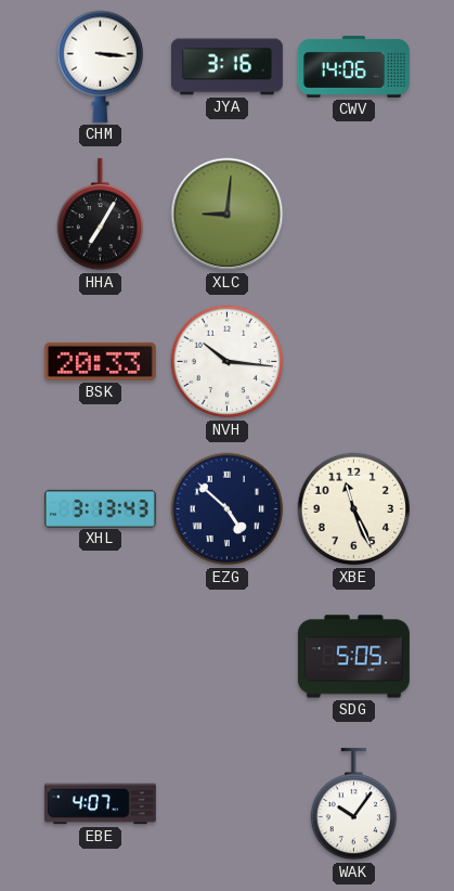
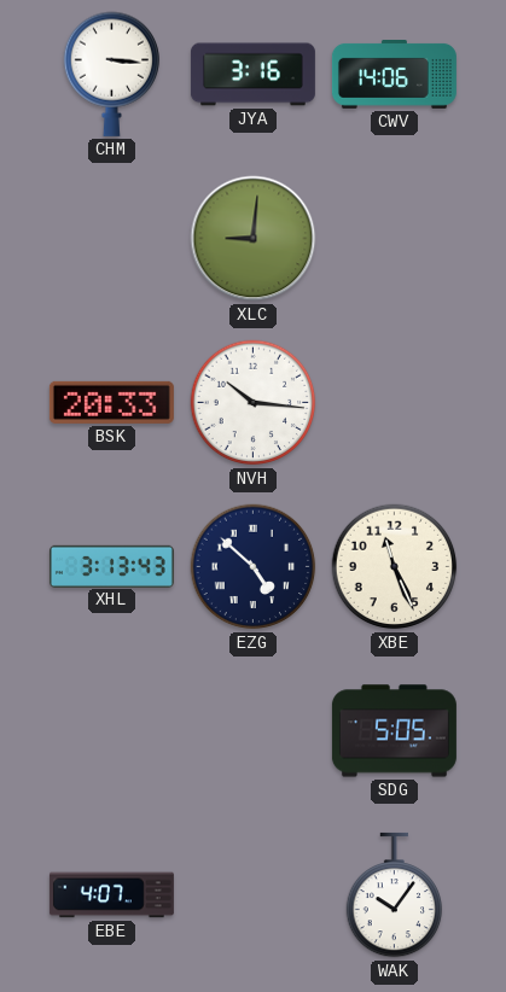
HHA: 7:05 -> none (101, 215)
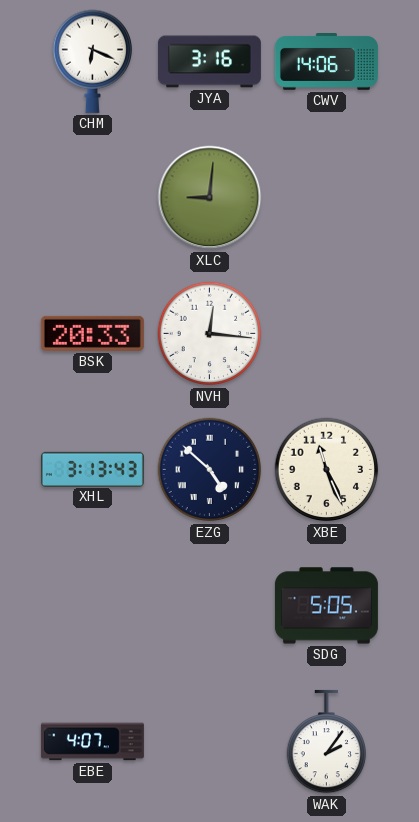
CHM: 3:16 -> 6:19 (93, 61)
NVH: 10:16 -> 12:16 (210, 334)
WAK: 10:06 -> 2:06 (327, 742)
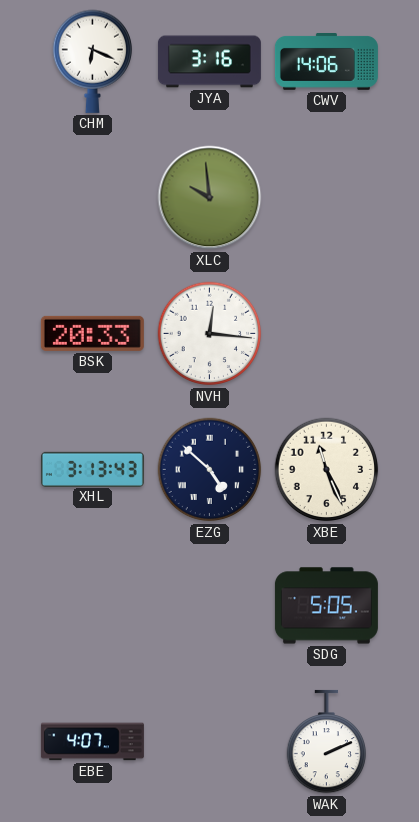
XLC: 9:01 -> 9:59 (210, 198)
WAK: 2:06 -> 2:11 (327, 742)
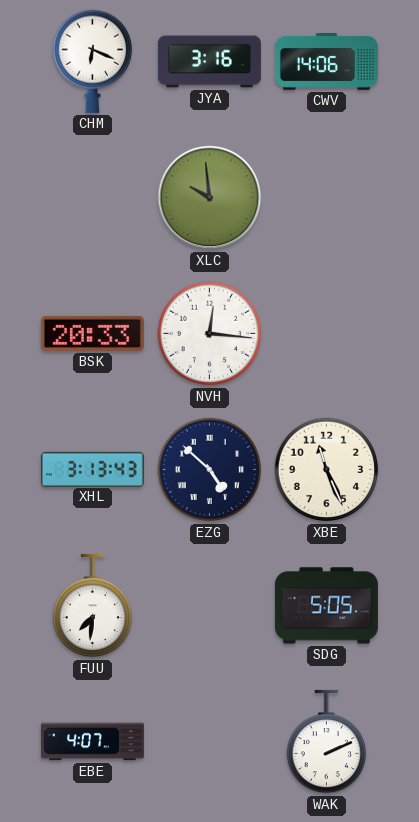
FUU: none -> 7:31 (93, 606)
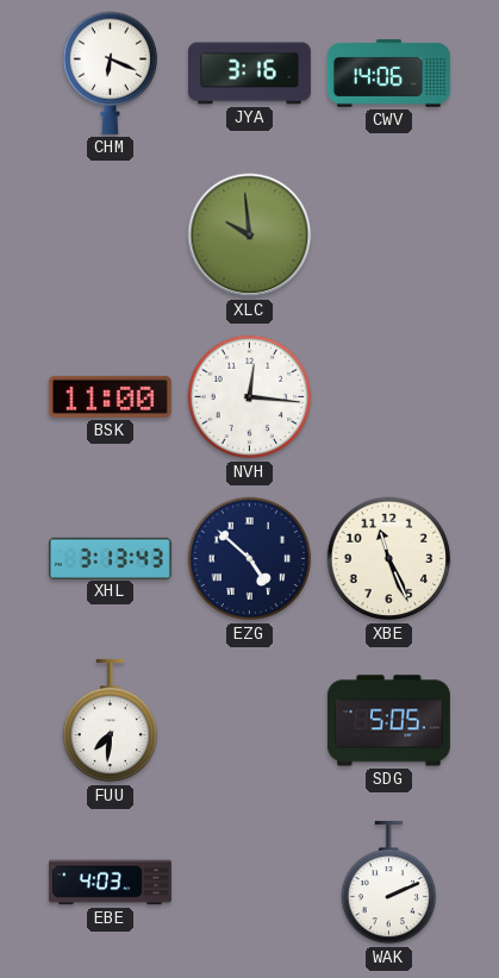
BSK: 20:33 -> 11:00 (110, 396)
EBE: 4:07 -> 4:03 (110, 883)
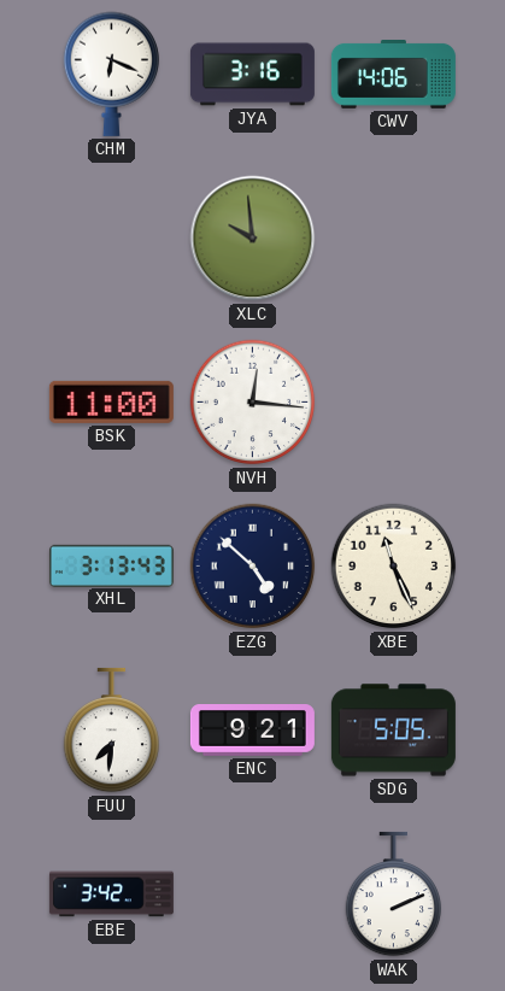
ENC: none -> 9:21 (252, 731)
EBE: 4:03 -> 3:42 (111, 895)
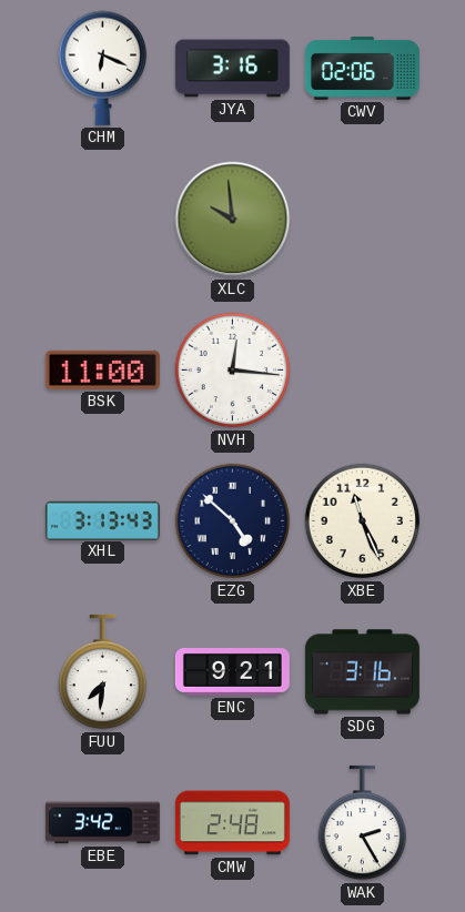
CWV: 14:06 -> 02:06 (362, 69)
SDG: 5:05 -> 3:16 (362, 672)
CMW: none -> 2:48 (232, 823)
WAK: 2:11 -> 2:25 (363, 823)
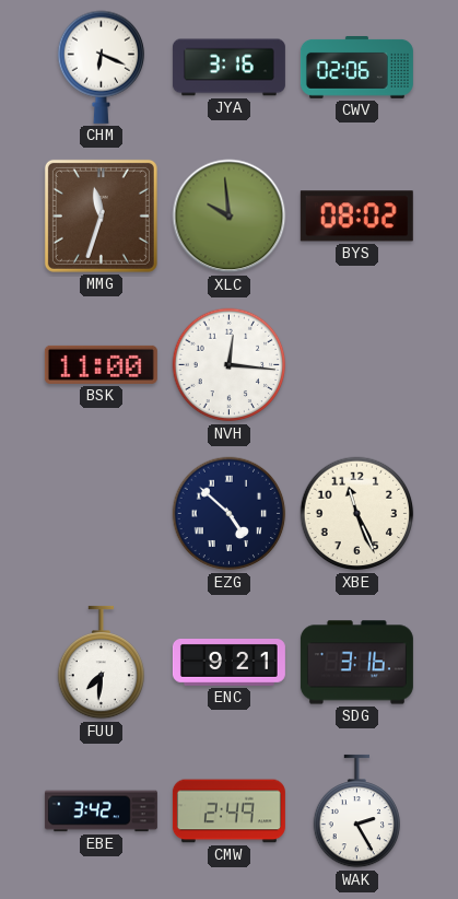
MMG: none -> 11:33 (101, 215)
BYS: none -> 08:02 (356, 217)
XHL: 3:13 -> none (102, 520)
CMW: 2:48 -> 2:49 (228, 812)
